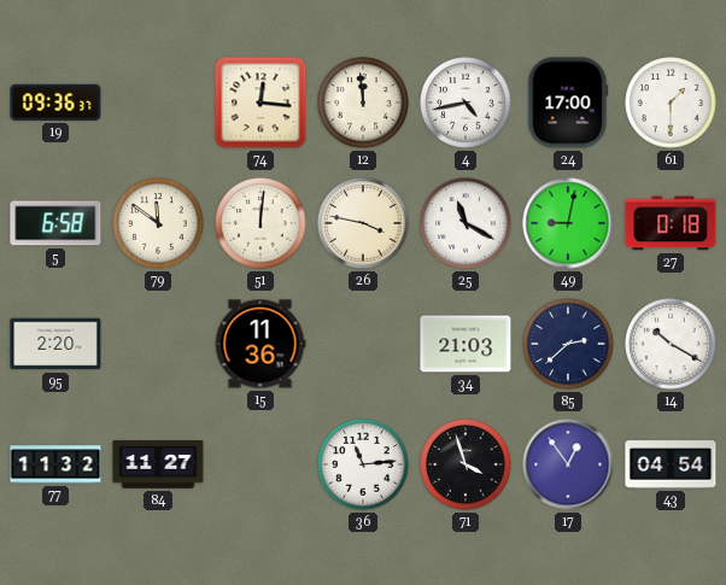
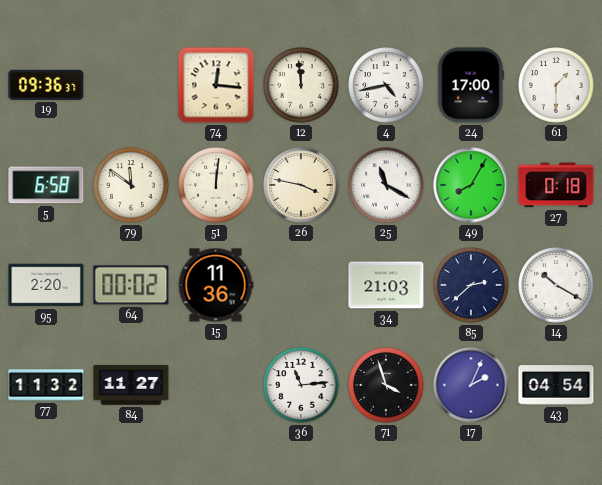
49: 9:02 -> 8:05 (471, 185)
64: none -> 00:02 (131, 285)
17: 12:54 -> 2:04 (471, 385)
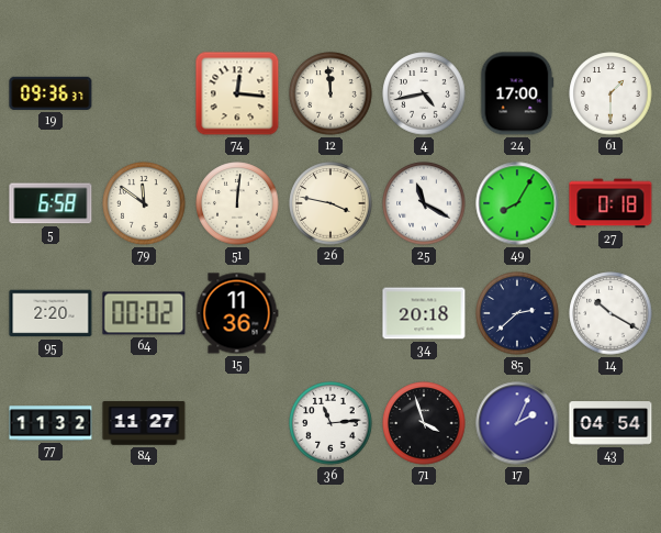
34: 21:03 -> 20:18 (424, 313)
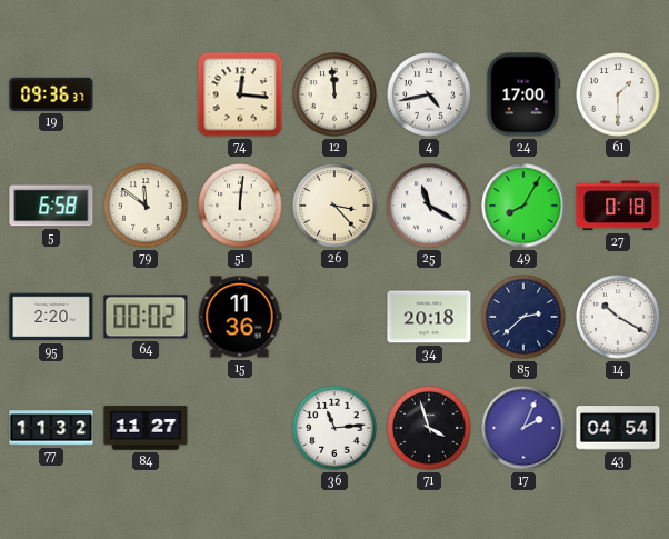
26: 3:47 -> 3:23 (334, 206)
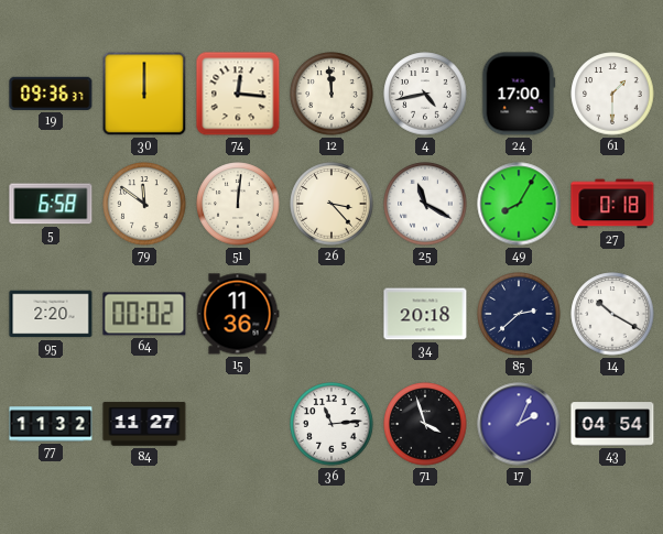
30: none -> 12:00 (144, 94)
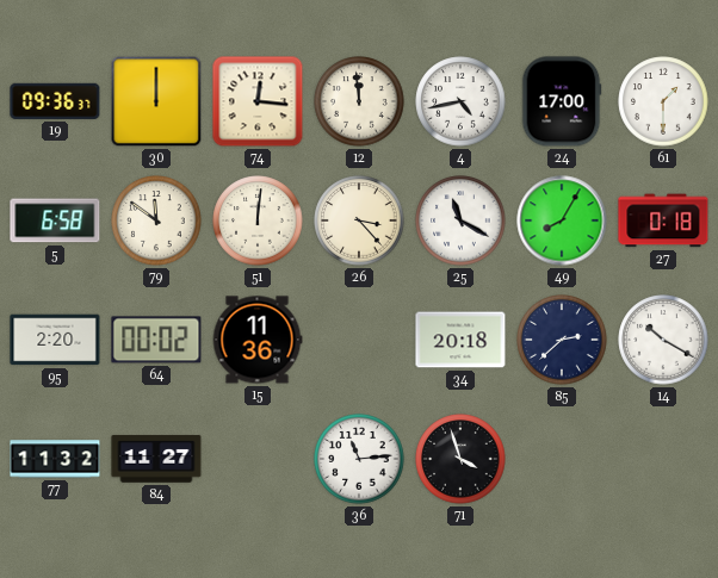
17: 2:04 -> none (519, 424)
43: 04:54 -> none (612, 424)
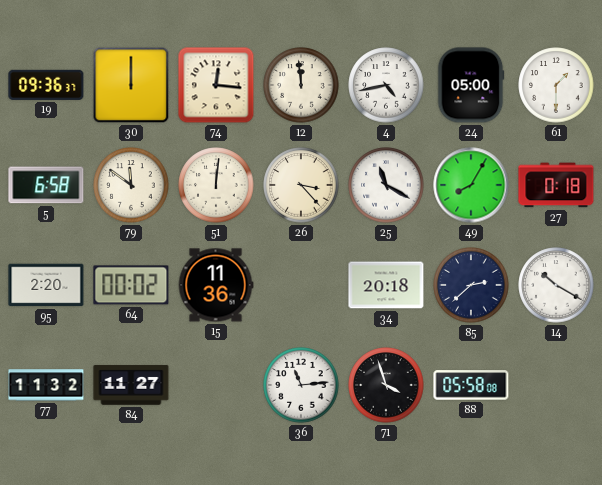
24: 17:00 -> 05:00 (471, 85)
88: none -> 05:58 (471, 385)
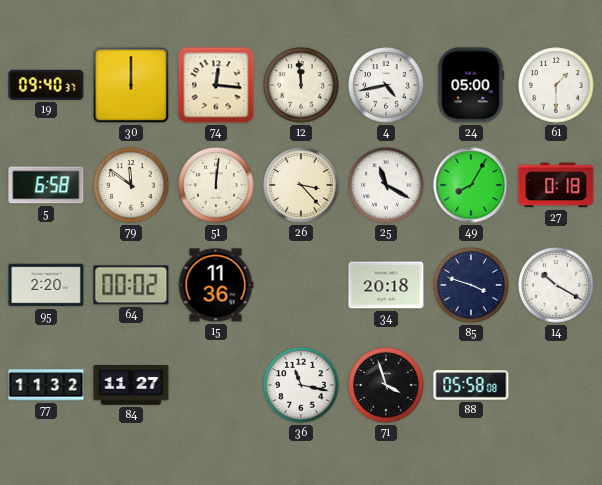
19: 09:36 -> 09:40 (46, 85)
85: 2:38 -> 3:48 (471, 285)
36: 11:14 -> 11:17 (301, 385)
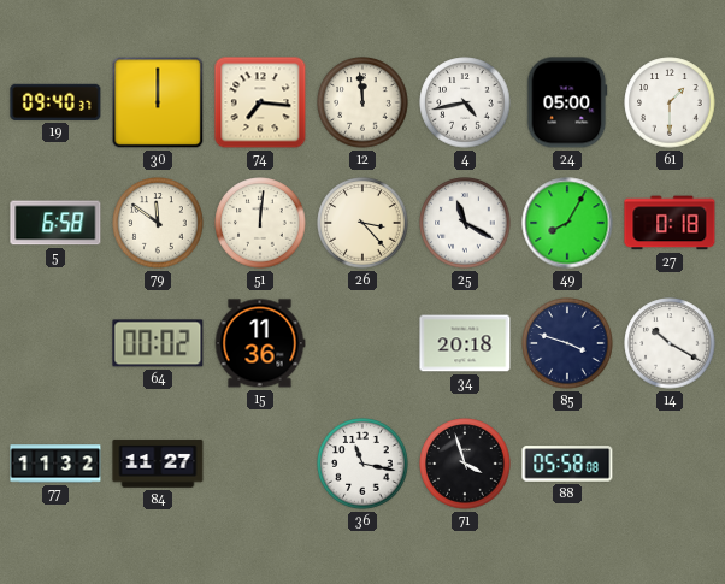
74: 12:16 -> 7:16 (260, 102)
95: 2:20 -> none (46, 285)
